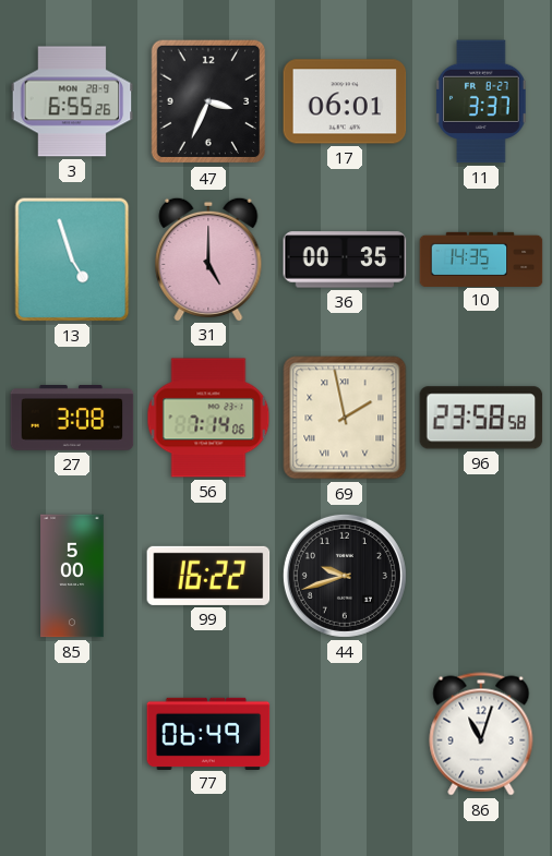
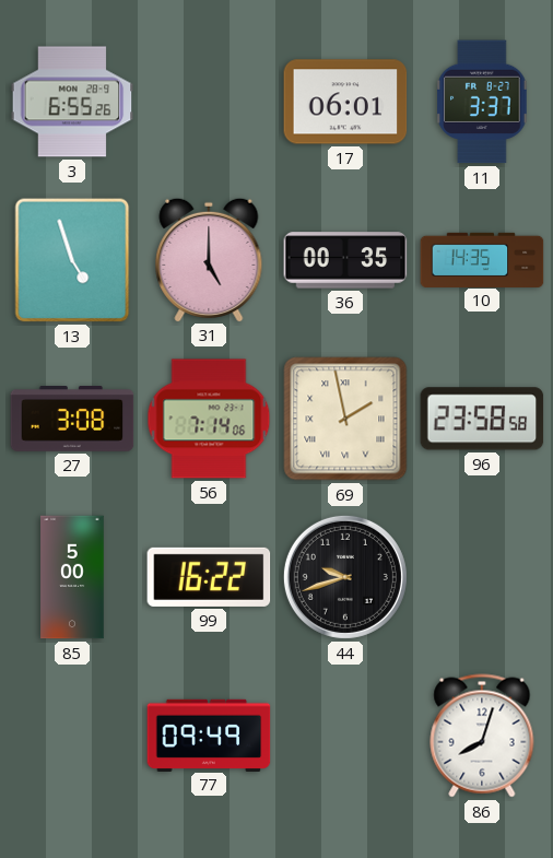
47: 3:34 -> none (208, 101)
77: 06:49 -> 09:49 (209, 734)
86: 11:03 -> 8:03 (482, 736)
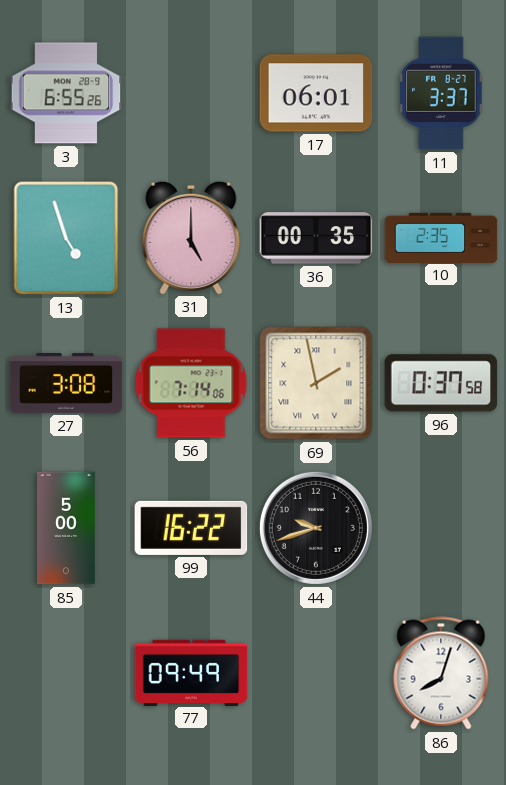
10: 14:35 -> 2:35 (441, 237)
96: 23:58 -> 0:37 (441, 383)
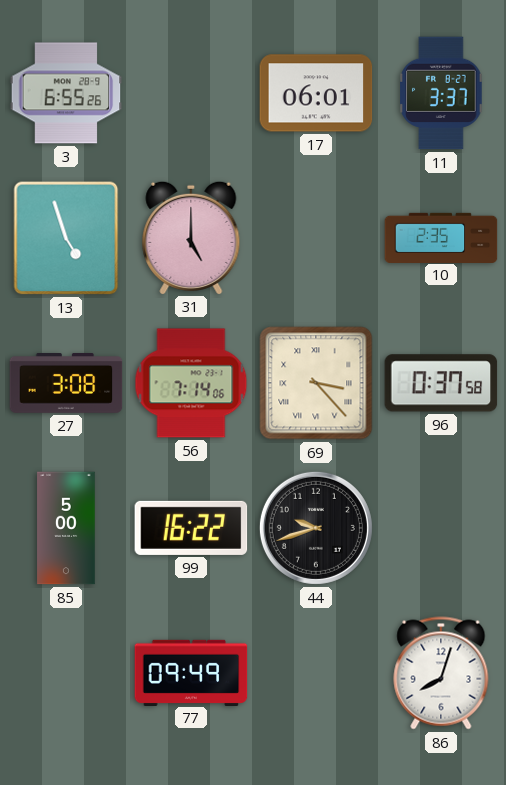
36: 00:35 -> none (316, 238)
69: 1:58 -> 3:23 (316, 383)
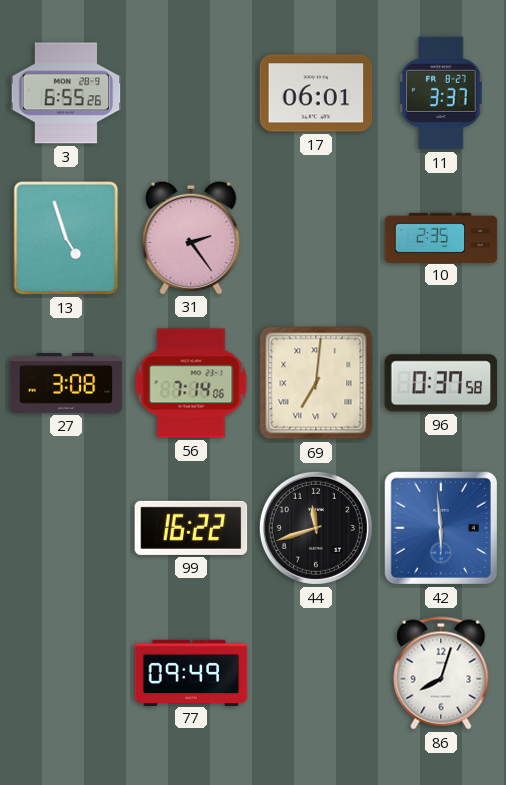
31: 5:00 -> 2:24 (191, 237)
69: 3:23 -> 7:01 (316, 383)
85: 5:00 -> none (66, 528)
44: 9:42 -> 11:42 (316, 528)
42: none -> 5:59 (441, 528)
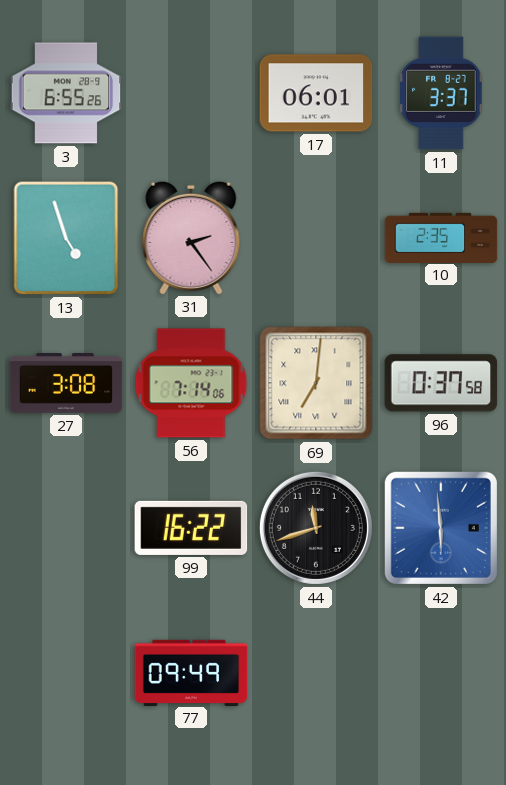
86: 8:03 -> none (441, 673)
